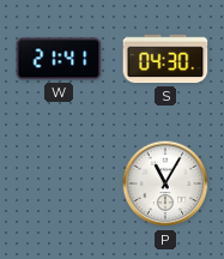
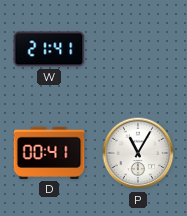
S: 04:30 -> none (165, 59)
D: none -> 00:41 (49, 153)
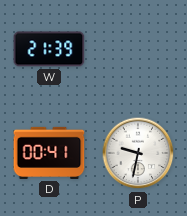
W: 21:41 -> 21:39 (49, 49)
P: 11:05 -> 9:32 (138, 153)
